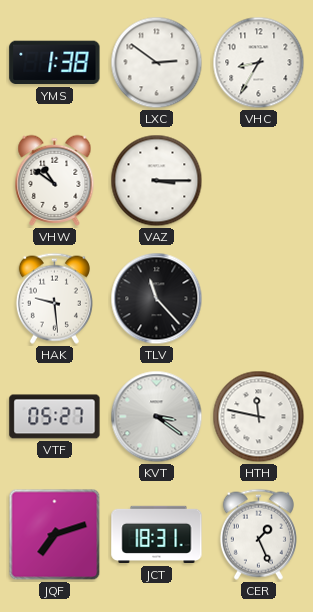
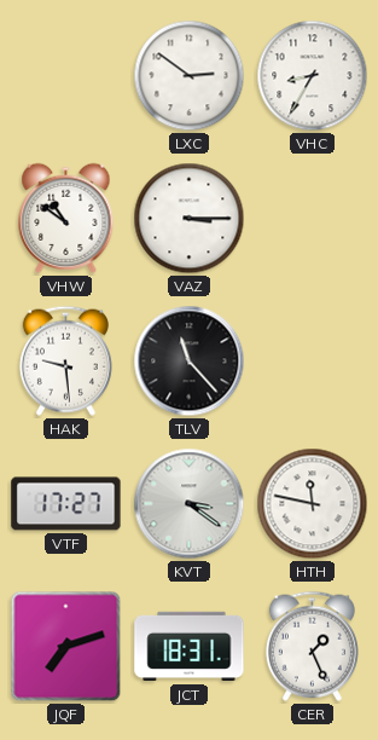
YMS: 1:38 -> none (55, 63)
VTF: 05:27 -> 17:27 (66, 504)
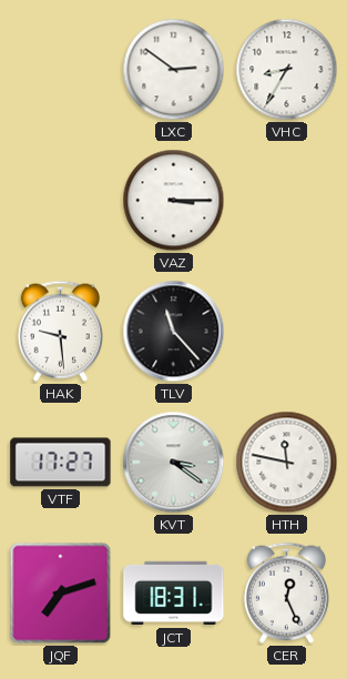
VHW: 10:51 -> none (66, 218)
CER: 1:26 -> 12:26 (286, 592)
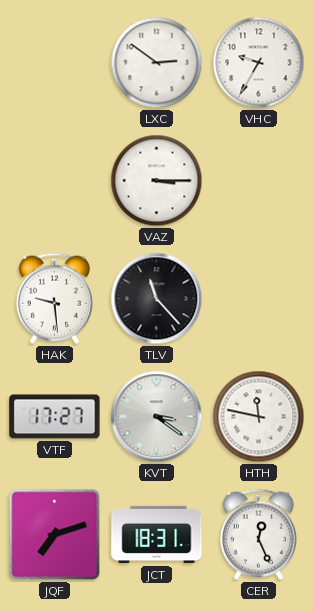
VHC: 8:35 -> 9:35 (259, 63)
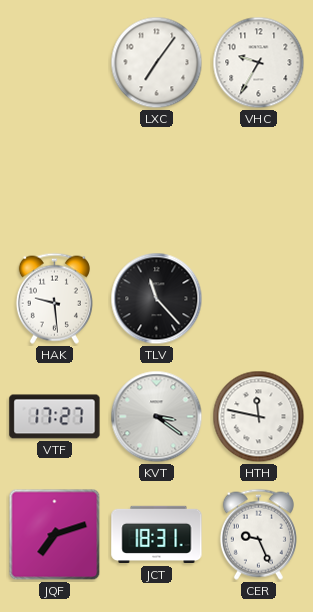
LXC: 2:51 -> 7:06 (157, 63)
VAZ: 3:15 -> none (157, 181)
CER: 12:26 -> 9:26 (258, 534)
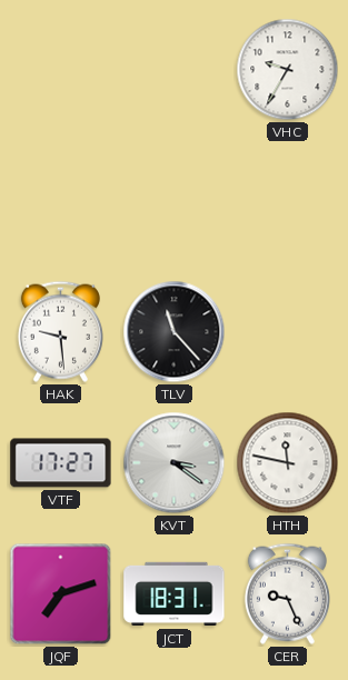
LXC: 7:06 -> none (157, 63)
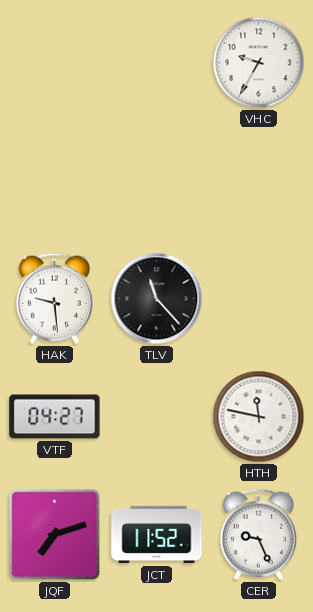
VTF: 17:27 -> 04:27 (55, 417)
KVT: 3:21 -> none (175, 463)
JCT: 18:31 -> 11:52 (157, 535)
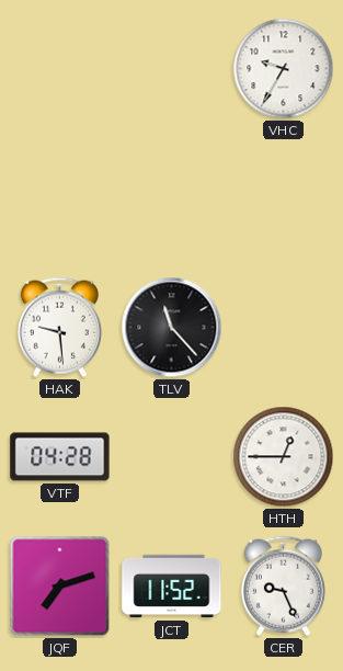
VTF: 04:27 -> 04:28 (60, 457)
HTH: 11:47 -> 12:45 (284, 457)
